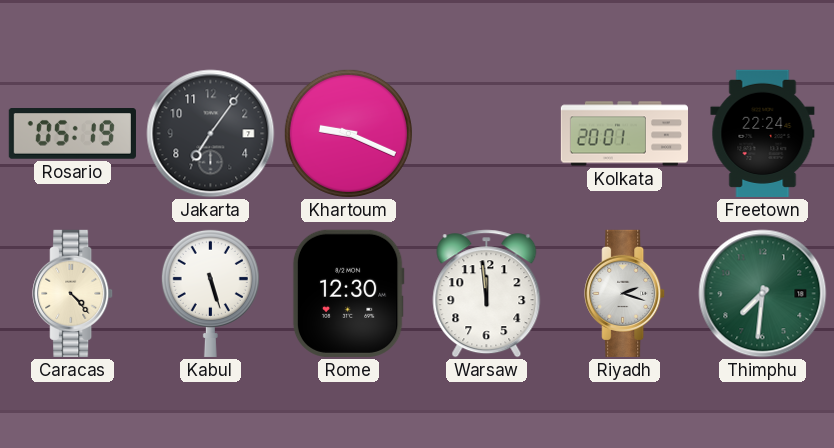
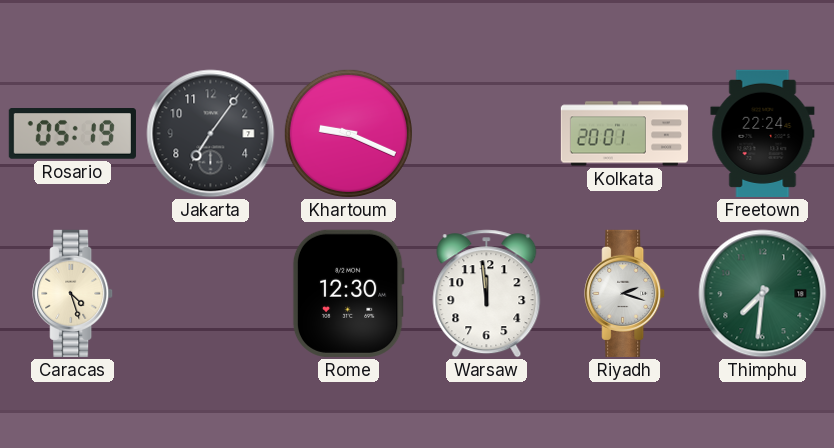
Caracas: 4:23 -> 4:27 (73, 293)
Kabul: 5:27 -> none (210, 293)
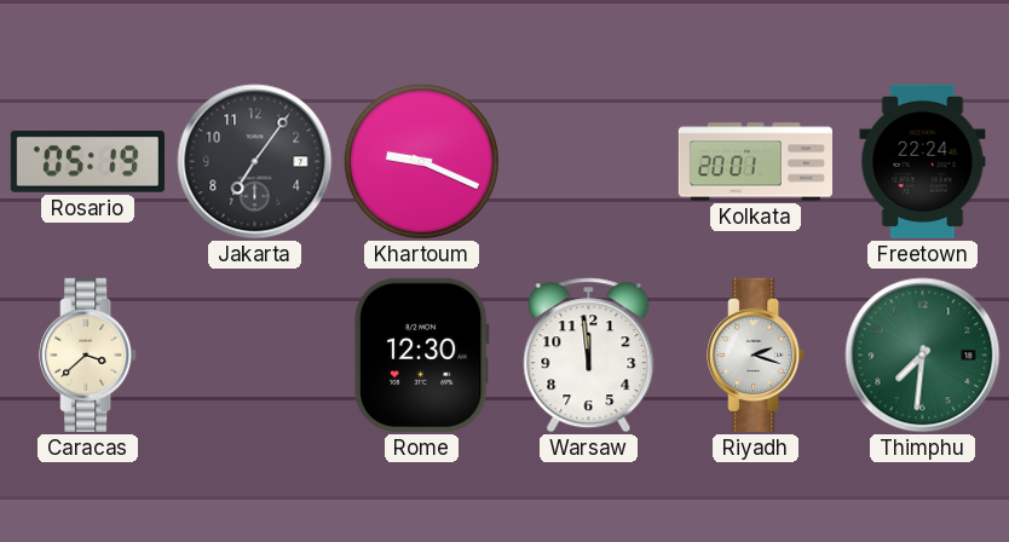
Caracas: 4:27 -> 3:38 (88, 354)
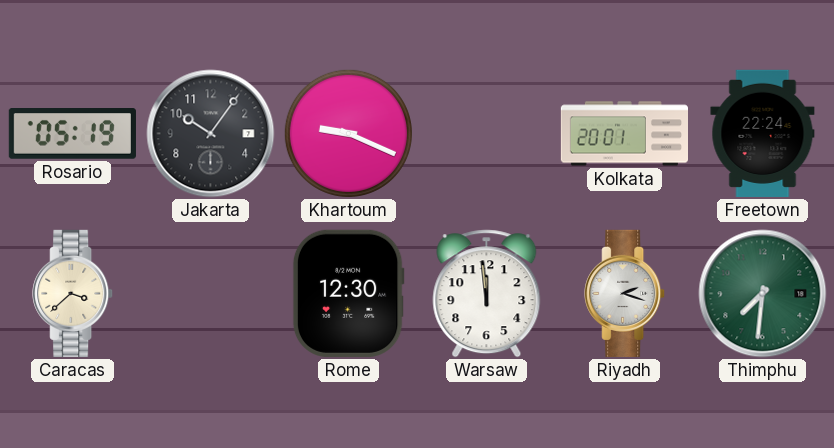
Jakarta: 7:06 -> 10:06 (211, 134)
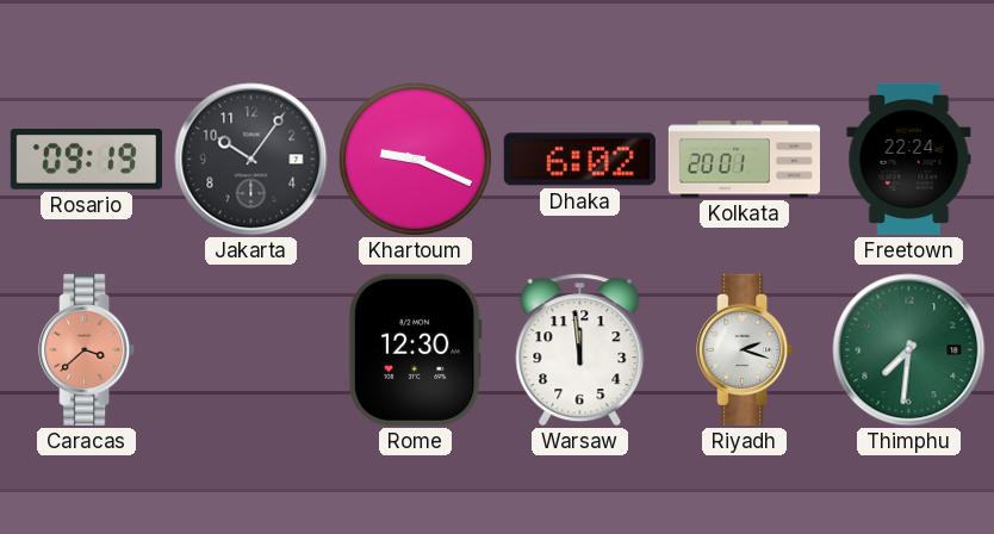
Rosario: 05:19 -> 09:19 (86, 160)
Dhaka: none -> 6:02 (579, 160)
Caracas dial: cream -> salmon (87, 349)
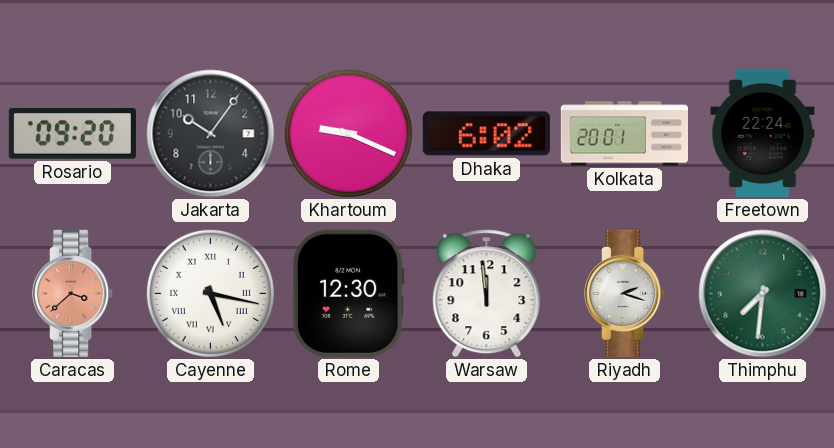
Rosario: 09:19 -> 09:20 (72, 134)
Cayenne: none -> 5:17 (210, 293)
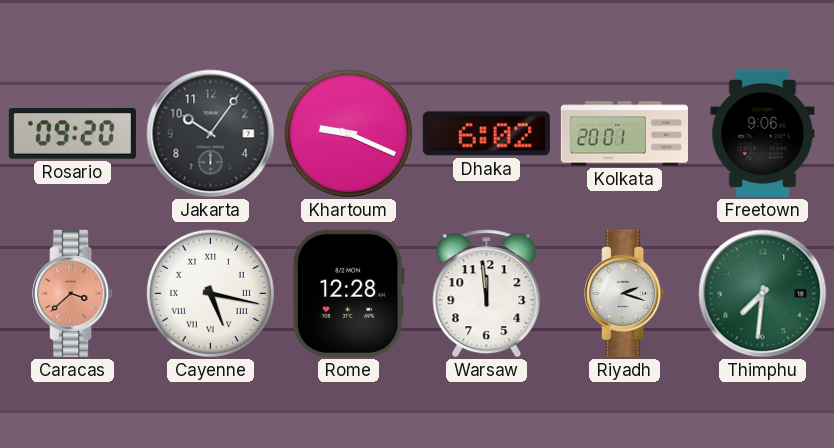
Freetown: 22:24 -> 9:06 (763, 133)
Rome: 12:30 -> 12:28 (348, 293)
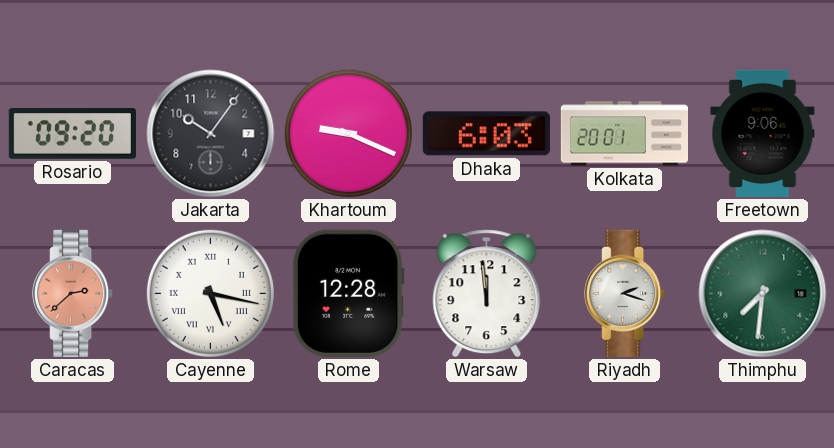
Dhaka: 6:02 -> 6:03 (486, 134)
Caracas: 3:38 -> 2:38 (73, 293)
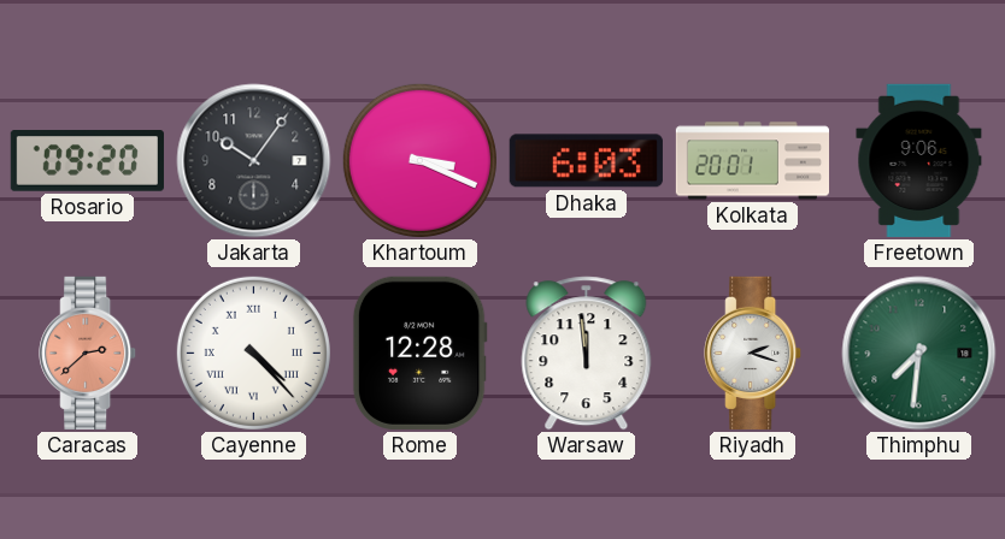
Khartoum: 9:19 -> 3:19 (419, 160)
Cayenne: 5:17 -> 4:23 (253, 353)
